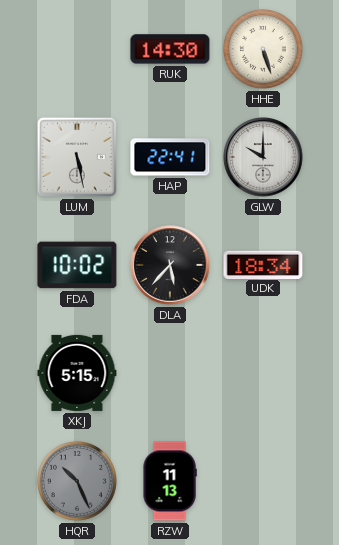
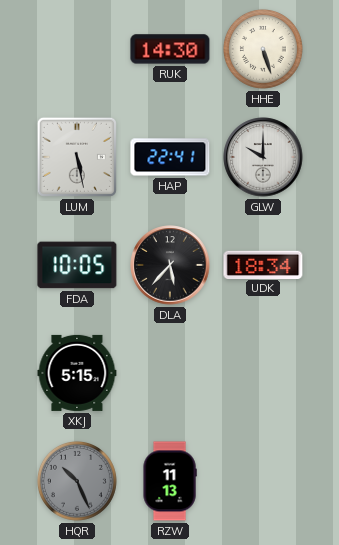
FDA: 10:02 -> 10:05 (77, 265)
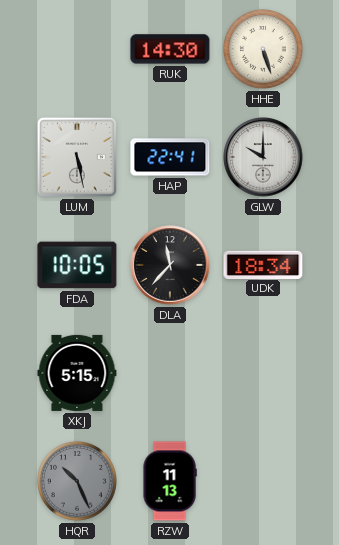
DLA: 5:37 -> 11:37 (170, 265)
